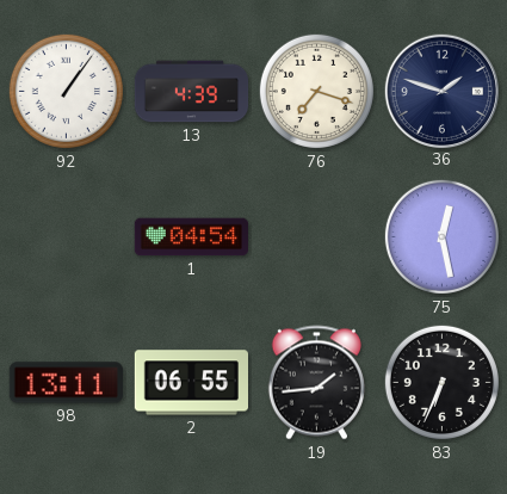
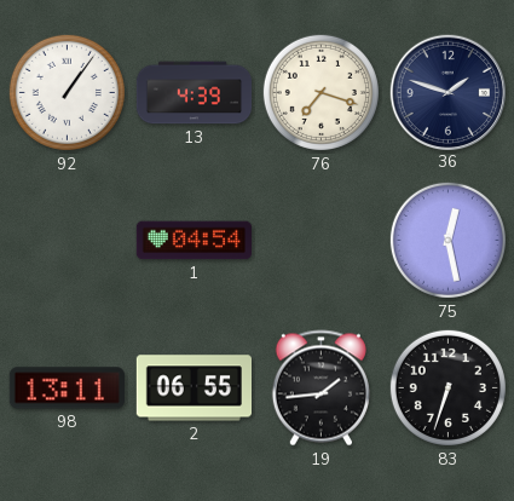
83: 6:34 -> 6:33 (447, 387)
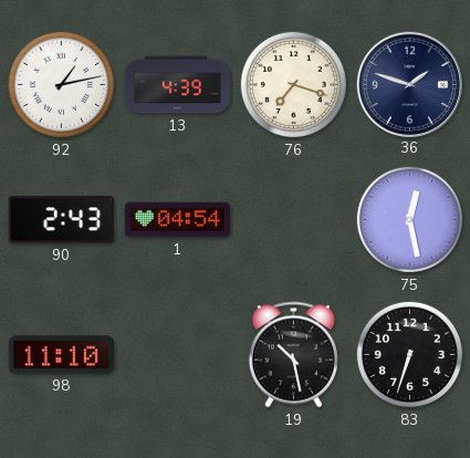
92: 1:06 -> 1:13 (61, 84)
90: none -> 2:43 (61, 220)
98: 13:11 -> 11:10 (61, 355)
2: 06:55 -> none (194, 388)
19: 1:44 -> 10:28 (293, 355)
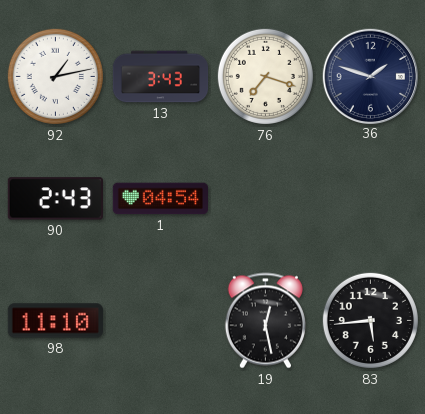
13: 4:39 -> 3:43 (161, 77)
75: 12:28 -> none (409, 219)
19: 10:28 -> 12:28 (265, 321)
83: 6:33 -> 5:44 (370, 320)
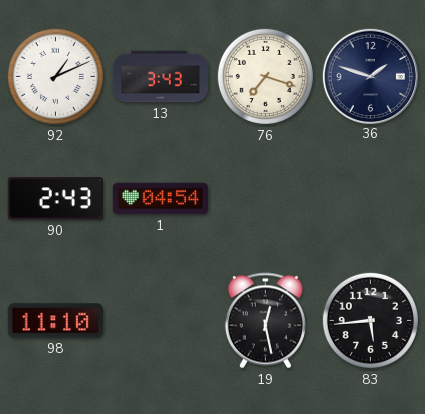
92: 1:13 -> 1:11 (55, 76)
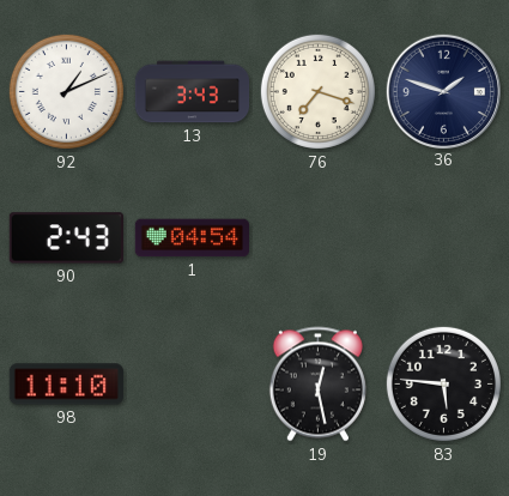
83: 5:44 -> 5:46 (443, 383)
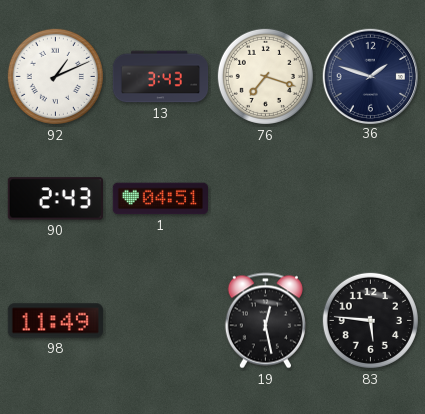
1: 04:54 -> 04:51 (160, 199)
98: 11:10 -> 11:49 (55, 321)
